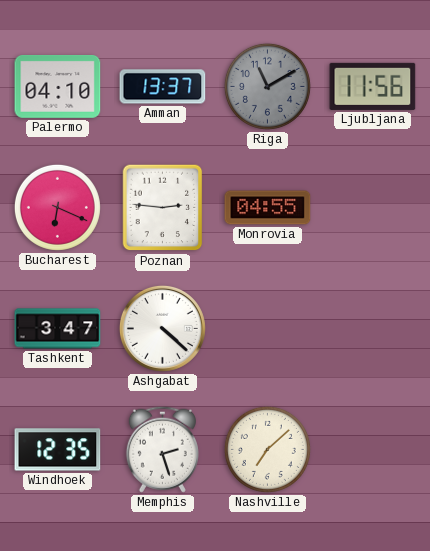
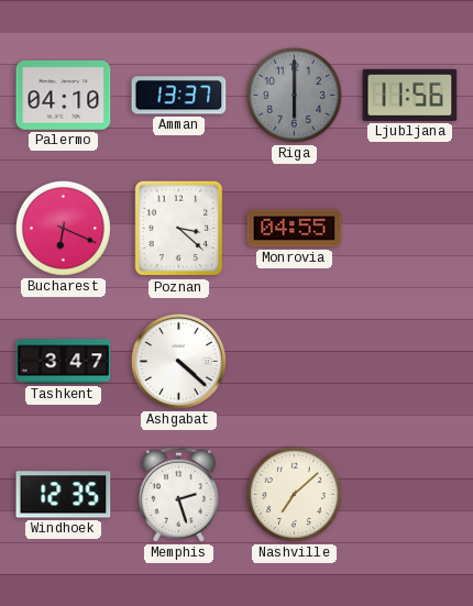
Riga: 11:10 -> 6:00 (294, 95)
Poznan: 2:46 -> 3:22 (179, 229)
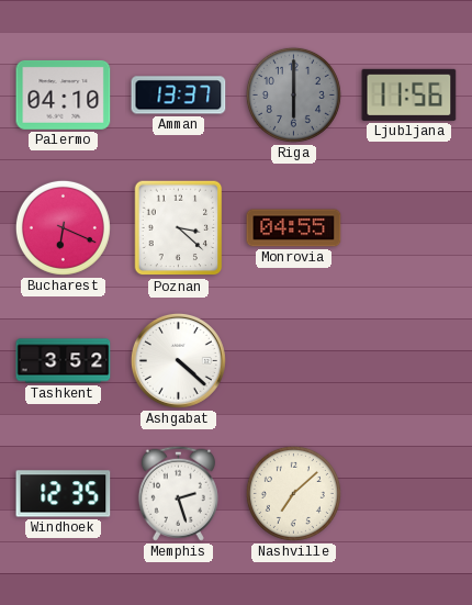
Tashkent: 3:47 -> 3:52 (64, 361)
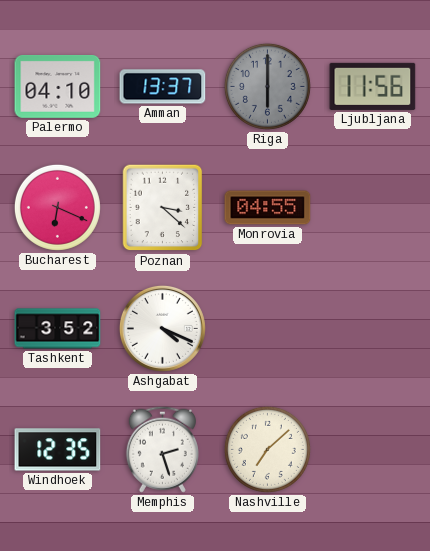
Ashgabat: 4:22 -> 4:19 (162, 328)
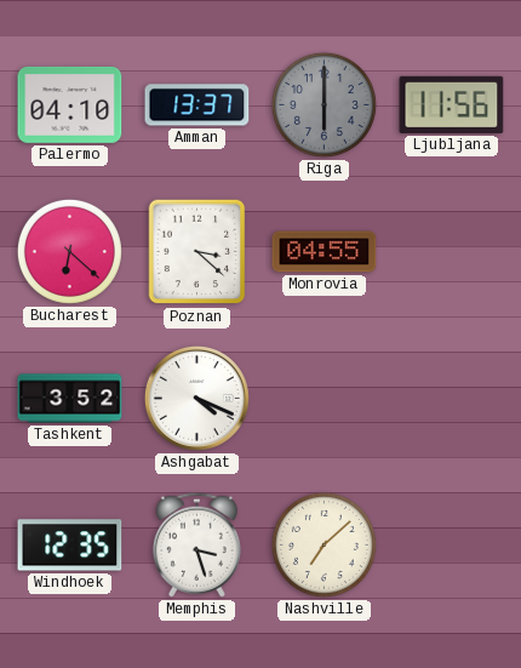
Bucharest: 6:19 -> 6:22 (69, 251)
Memphis: 2:27 -> 3:27 (196, 544)
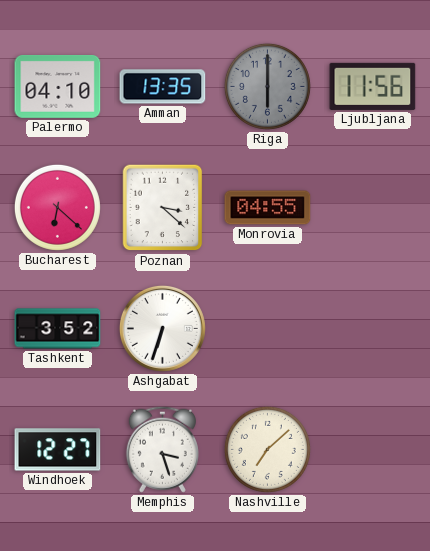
Amman: 13:37 -> 13:35 (163, 87)
Ashgabat: 4:19 -> 6:33 (162, 328)
Windhoek: 12:35 -> 12:27 (58, 450)
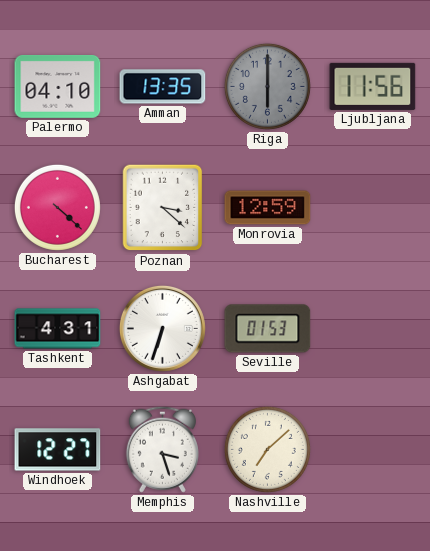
Bucharest: 6:22 -> 4:22 (57, 207)
Monrovia: 04:55 -> 12:59 (268, 208)
Tashkent: 3:52 -> 4:31 (58, 329)
Seville: none -> 01:53 (268, 329)
